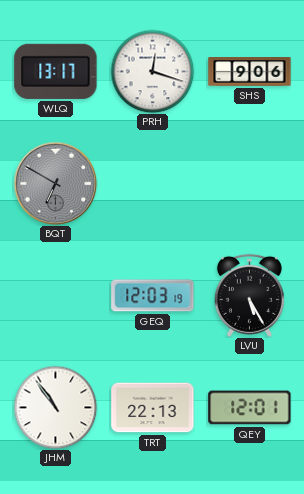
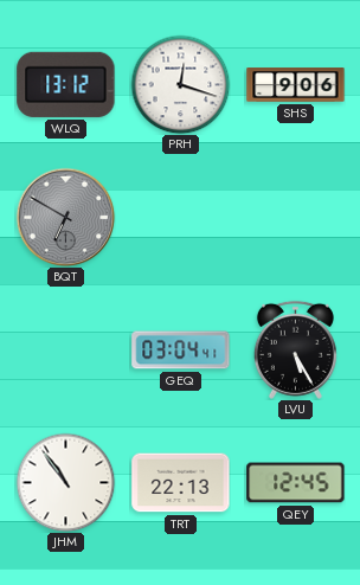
WLQ: 13:17 -> 13:12 (66, 84)
GEQ: 12:03 -> 03:04 (181, 351)
QEY: 12:01 -> 12:45 (296, 483)
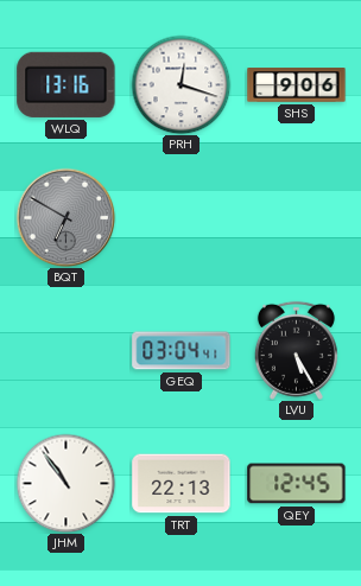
WLQ: 13:12 -> 13:16 (66, 84)
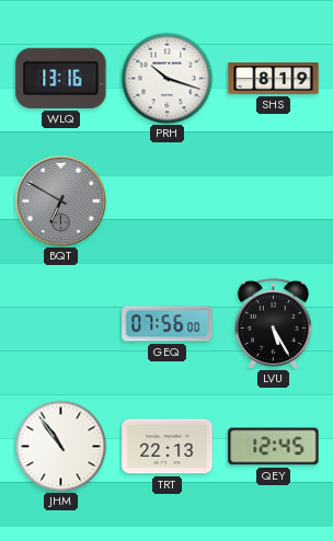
PRH: 12:18 -> 10:18 (166, 78)
SHS: 9:06 -> 8:19 (274, 79)
GEQ: 03:04 -> 07:56 (168, 324)
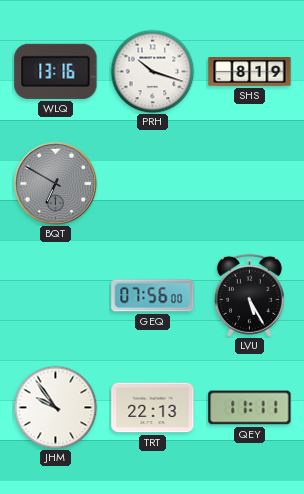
JHM: 10:54 -> 9:54 (55, 407)
QEY: 12:45 -> 11:11 (250, 408)
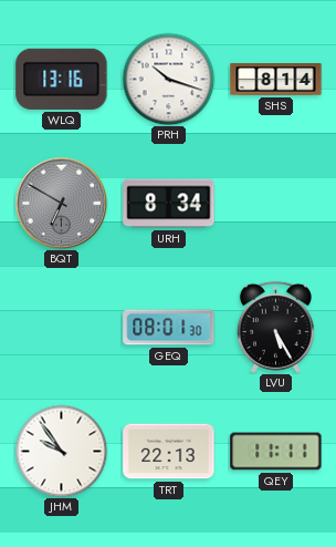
SHS: 8:19 -> 8:14 (276, 80)
URH: none -> 8:34 (169, 204)
GEQ: 07:56 -> 08:01 (169, 328)
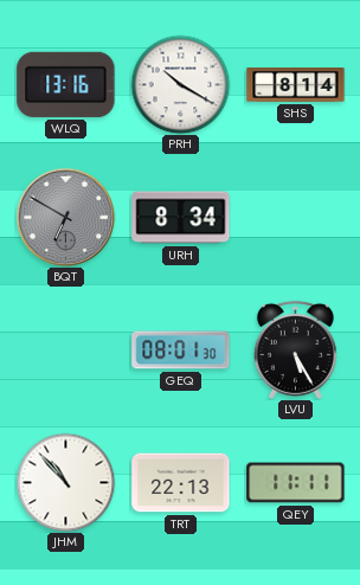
PRH: 10:18 -> 10:20 (180, 84)
JHM: 9:54 -> 10:53 (65, 482)
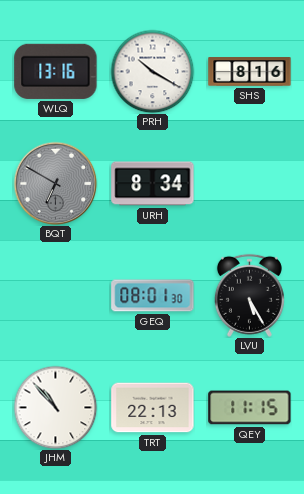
SHS: 8:14 -> 8:16 (250, 72)
QEY: 11:11 -> 11:15 (250, 408)
